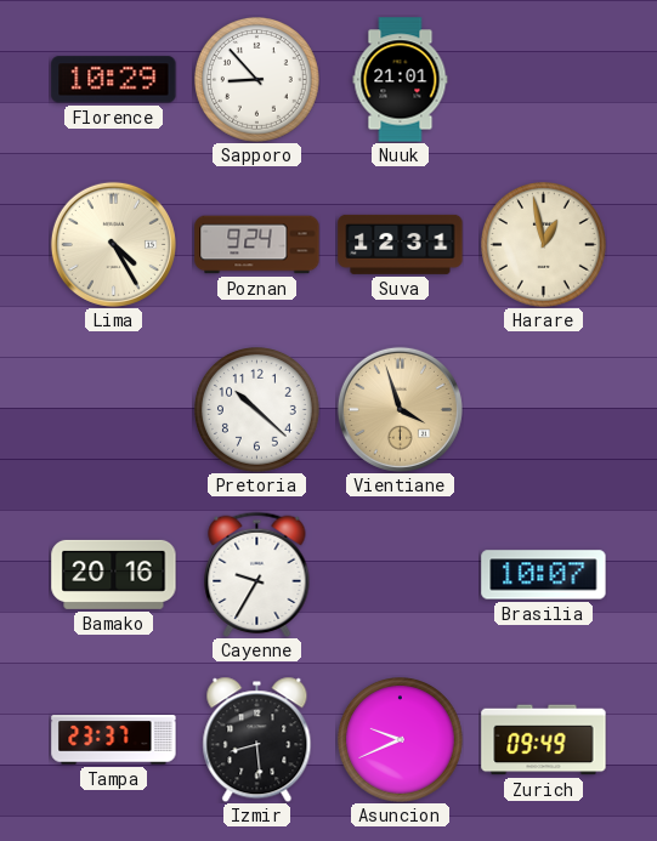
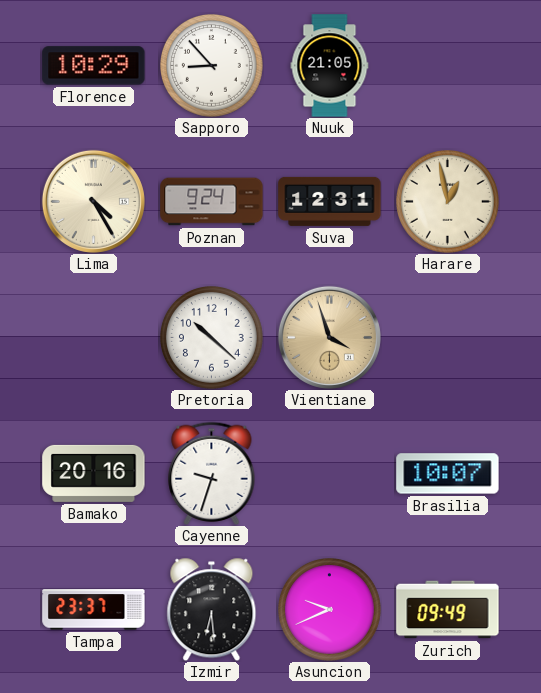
Nuuk: 21:01 -> 21:05 (330, 66)
Cayenne: 9:35 -> 9:33 (212, 473)
Izmir: 8:29 -> 6:29 (212, 609)
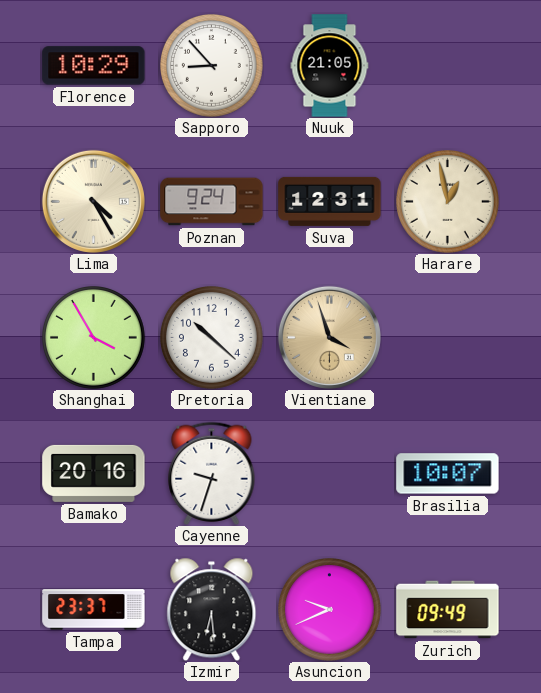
Shanghai: none -> 3:55 (94, 338)
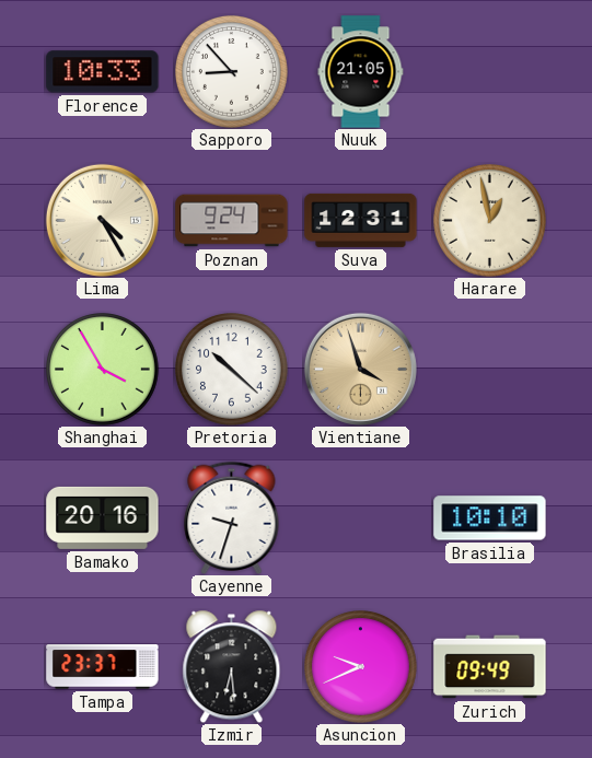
Florence: 10:29 -> 10:33 (103, 72)
Brasilia: 10:07 -> 10:10 (490, 518)
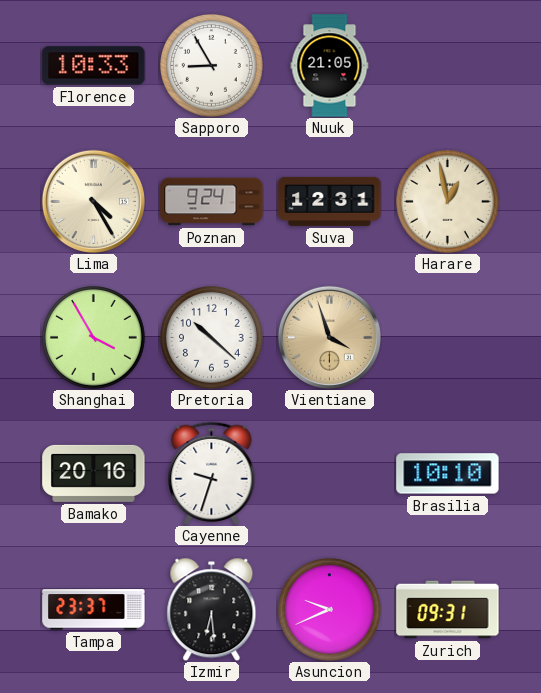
Sapporo: 8:53 -> 8:55 (212, 66)
Zurich: 09:49 -> 09:31 (448, 610)
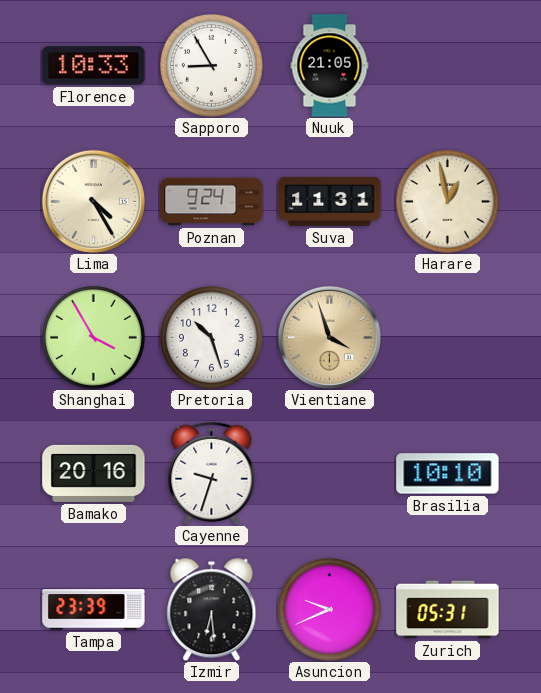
Suva: 12:31 -> 11:31 (330, 201)
Pretoria: 10:22 -> 10:27 (212, 338)
Tampa: 23:37 -> 23:39 (94, 610)
Zurich: 09:31 -> 05:31 (448, 610)
